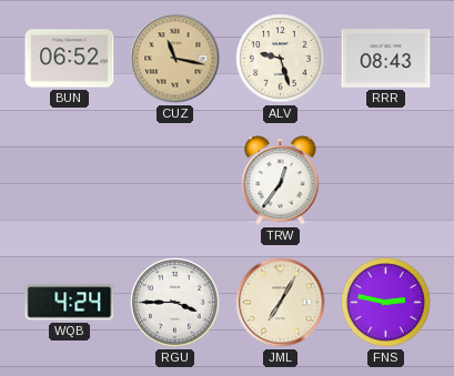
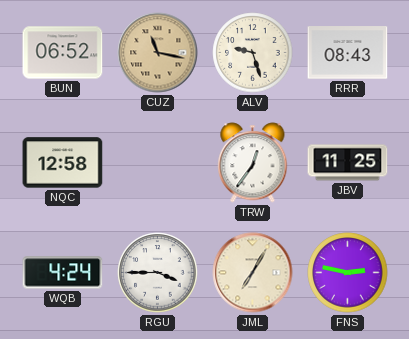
NQC: none -> 12:58 (63, 163)
JBV: none -> 11:25 (348, 163)
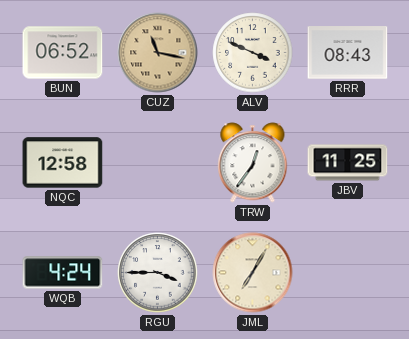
ALV: 9:27 -> 3:49 (253, 53)
FNS: 2:47 -> none (348, 273)
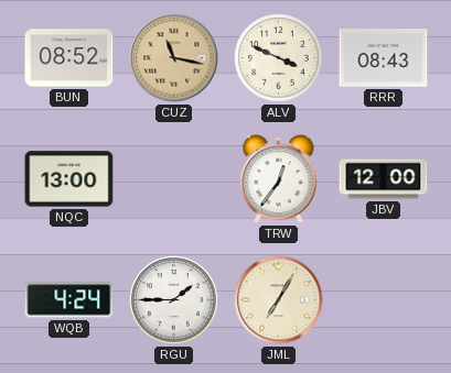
BUN: 06:52 -> 08:52 (69, 58)
NQC: 12:58 -> 13:00 (69, 179)
JBV: 11:25 -> 12:00 (384, 179)
RGU: 3:45 -> 1:45 (174, 300)
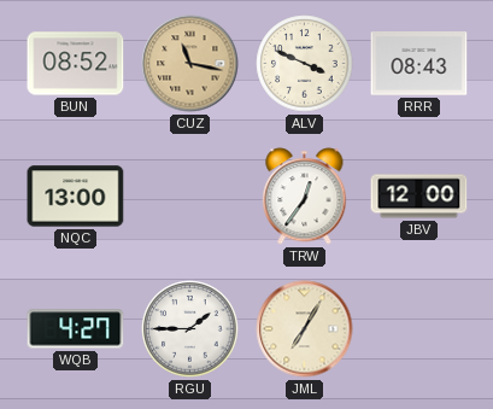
WQB: 4:24 -> 4:27 (76, 329)
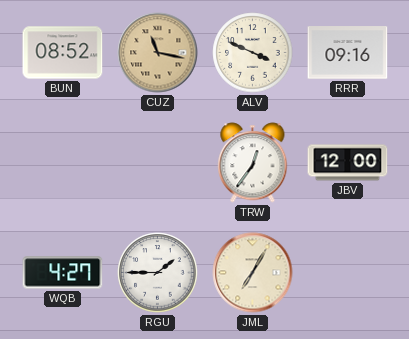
RRR: 08:43 -> 09:16 (348, 53)
NQC: 13:00 -> none (76, 197)
